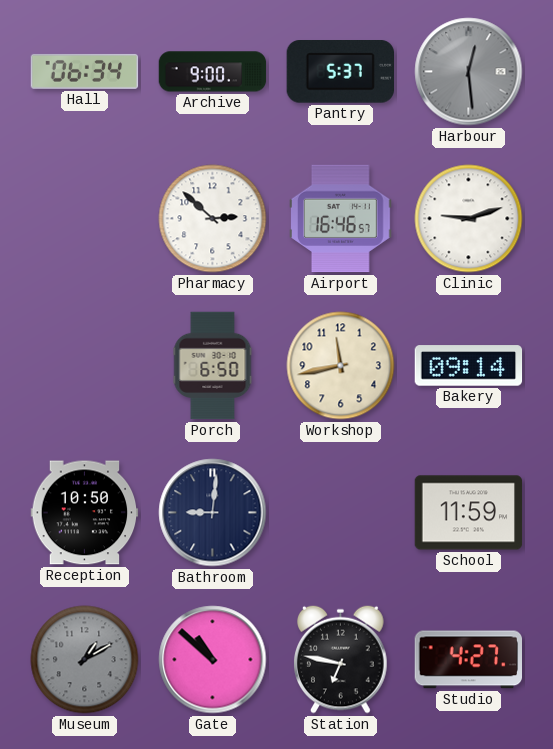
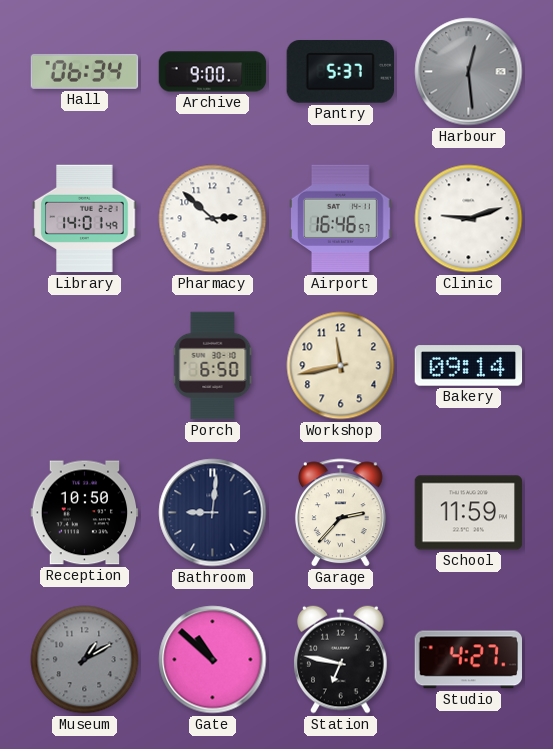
Library: none -> 14:01 (85, 219)
Garage: none -> 2:37 (340, 513)
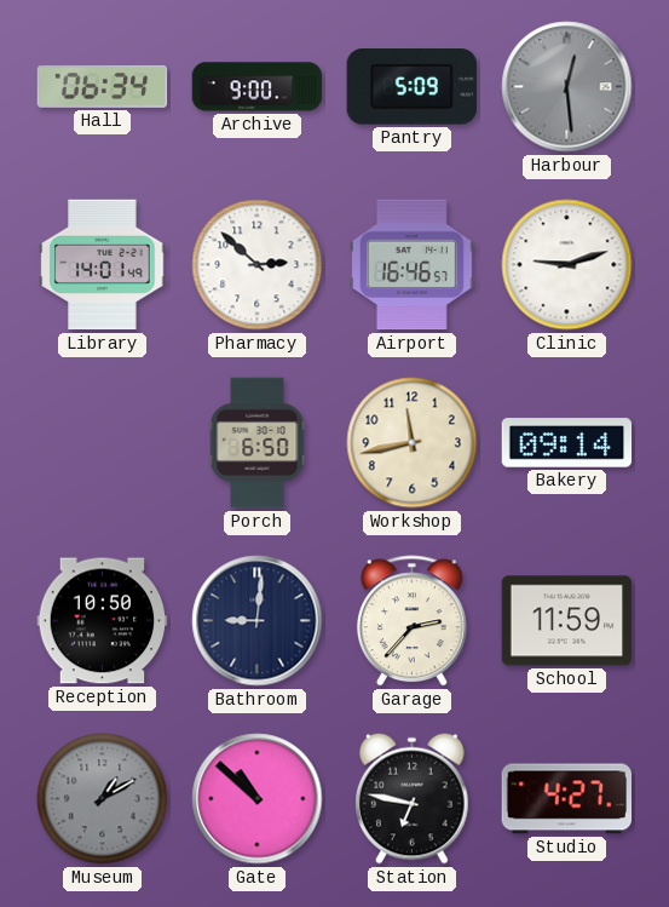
Pantry: 5:37 -> 5:09 (411, 87)
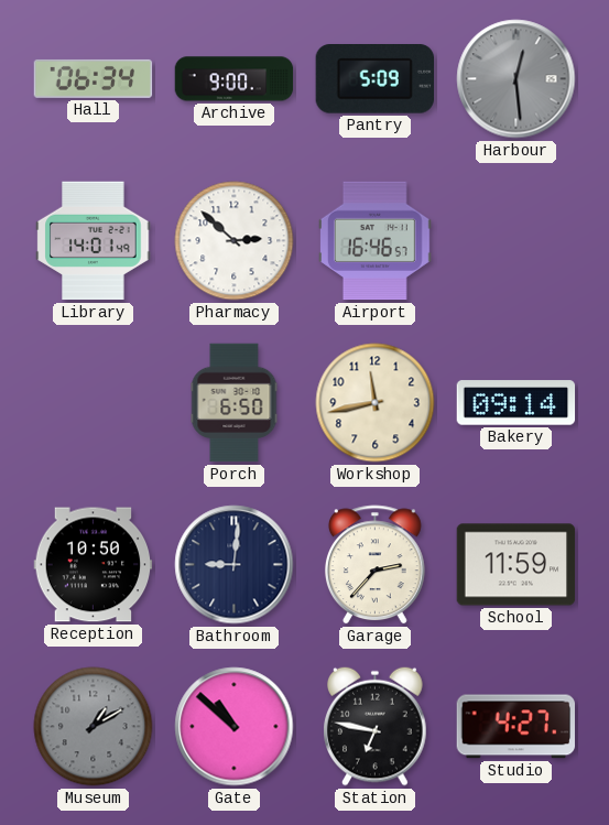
Clinic: 9:12 -> none (567, 265)
